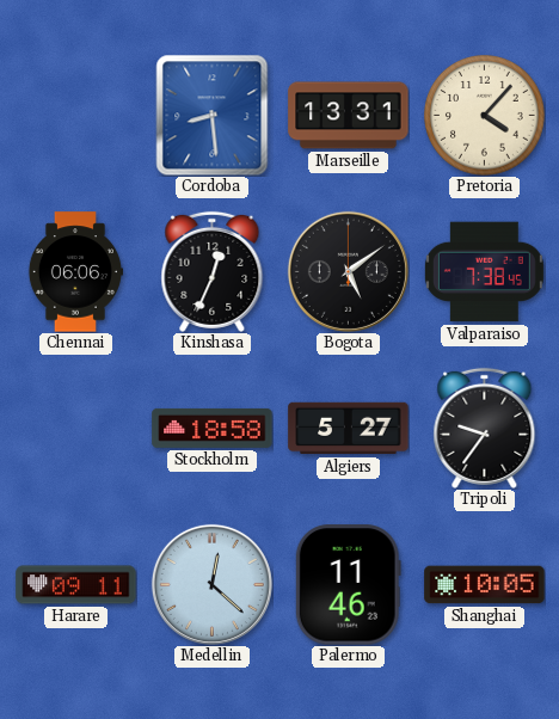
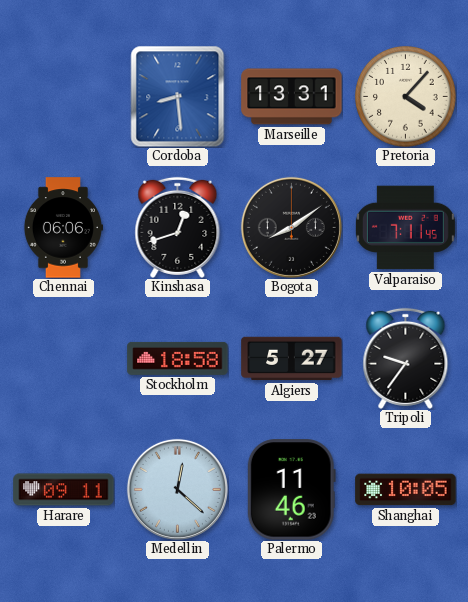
Kinshasa: 12:34 -> 12:42 (178, 227)
Bogota: 5:09 -> 8:09 (291, 227)
Valparaiso: 7:38 -> 7:11 (405, 228)
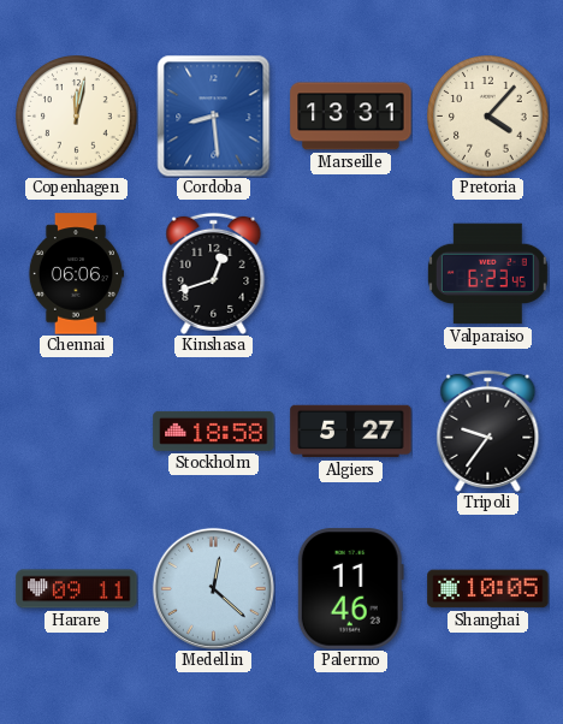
Copenhagen: none -> 12:02 (77, 117)
Bogota: 8:09 -> none (291, 227)
Valparaiso: 7:11 -> 6:23 (487, 274)
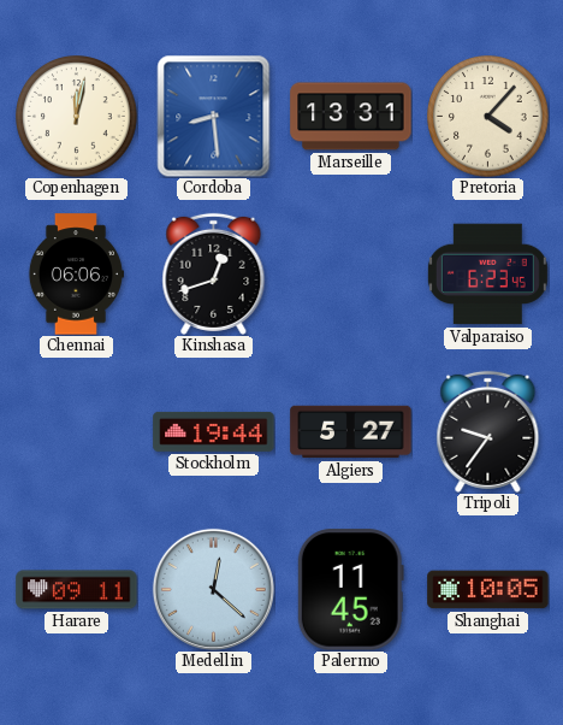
Stockholm: 18:58 -> 19:44 (214, 431)
Palermo: 11:46 -> 11:45 (350, 590)
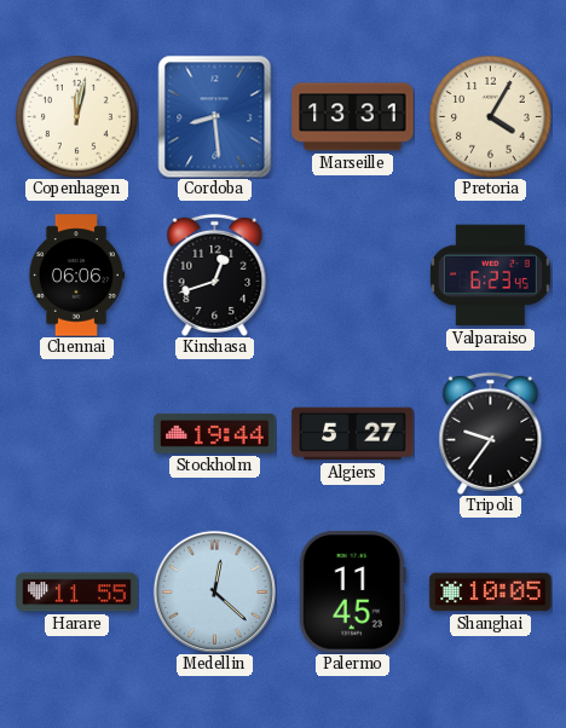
Pretoria: 4:07 -> 4:05 (491, 117)
Harare: 09:11 -> 11:55 (77, 593)
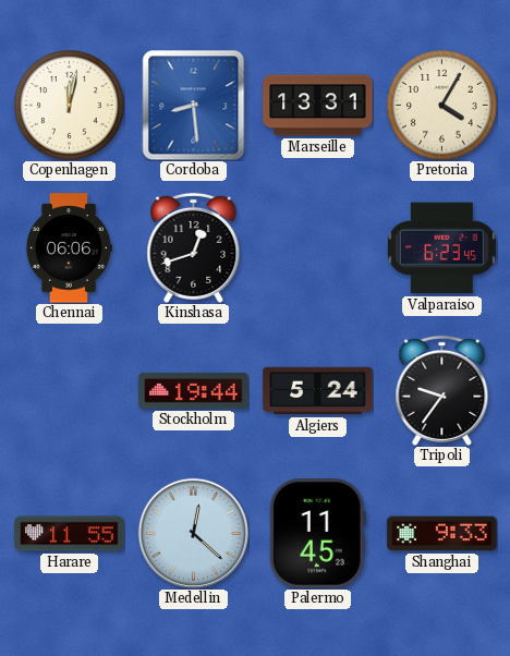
Algiers: 5:27 -> 5:24 (318, 391)
Shanghai: 10:05 -> 9:33 (442, 534)
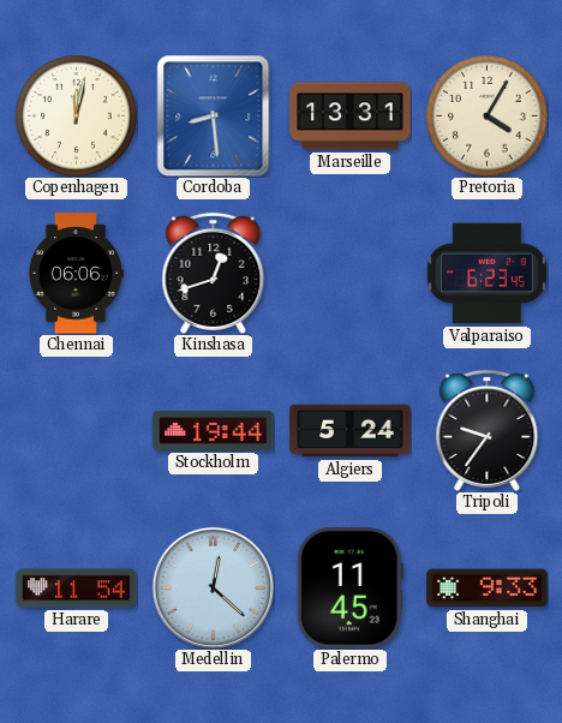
Harare: 11:55 -> 11:54 (77, 588)
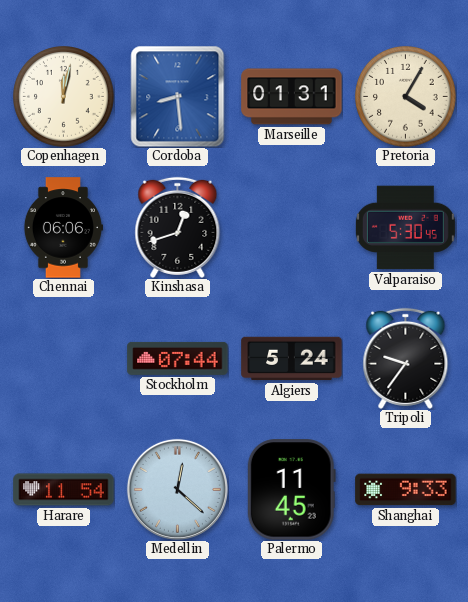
Marseille: 13:31 -> 01:31 (292, 97)
Valparaiso: 6:23 -> 5:30 (405, 228)
Stockholm: 19:44 -> 07:44 (178, 358)
